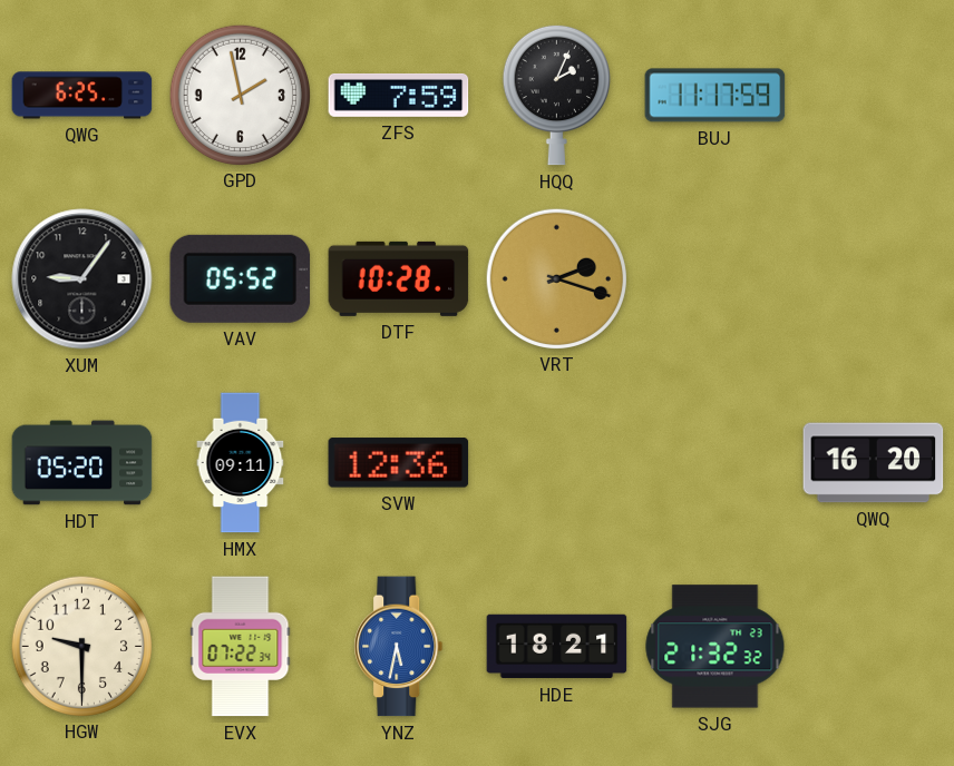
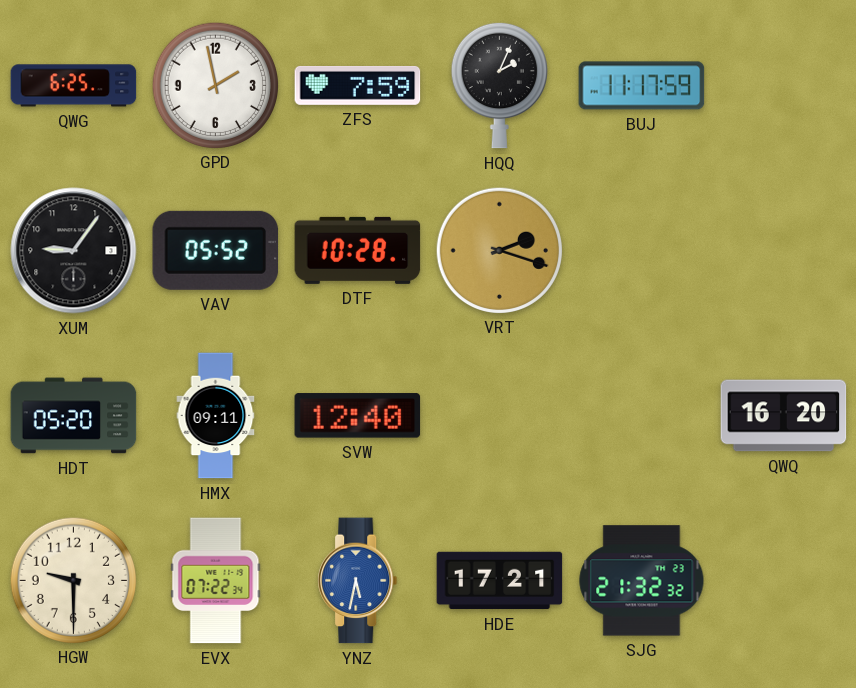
SVW: 12:36 -> 12:40 (358, 416)
HDE: 18:21 -> 17:21 (500, 581)
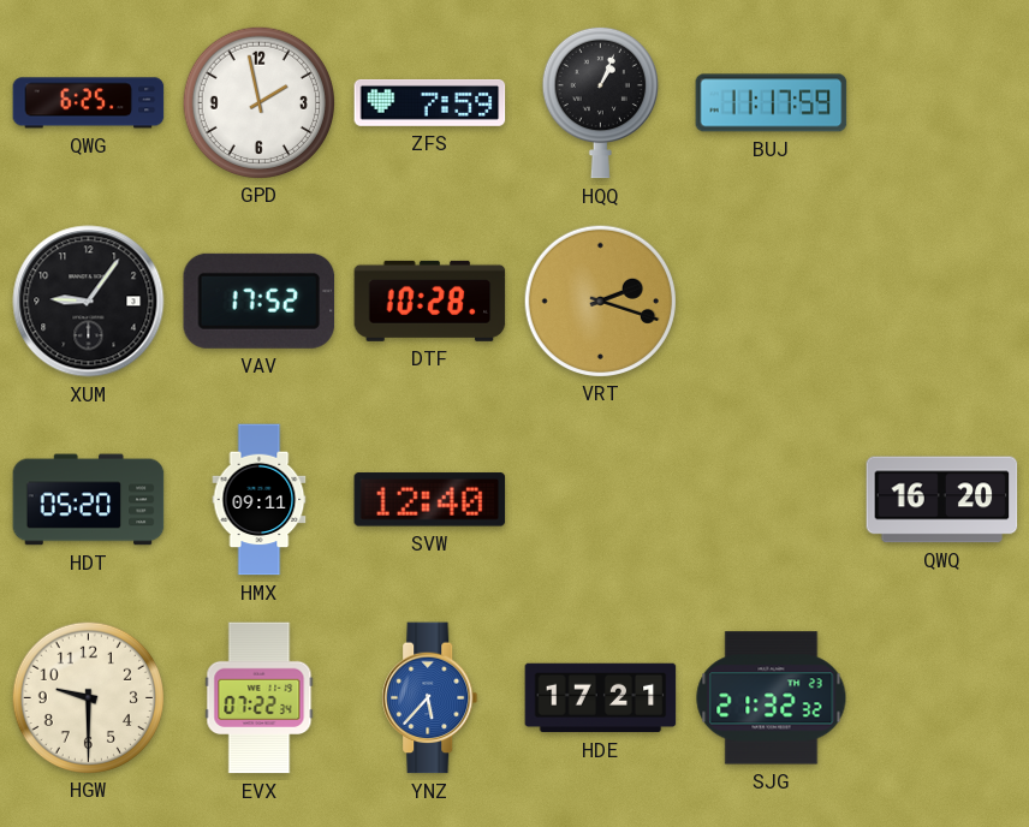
HQQ: 2:04 -> 1:04 (600, 102)
VAV: 05:52 -> 17:52 (260, 301)
YNZ: 5:32 -> 5:37 (430, 698)
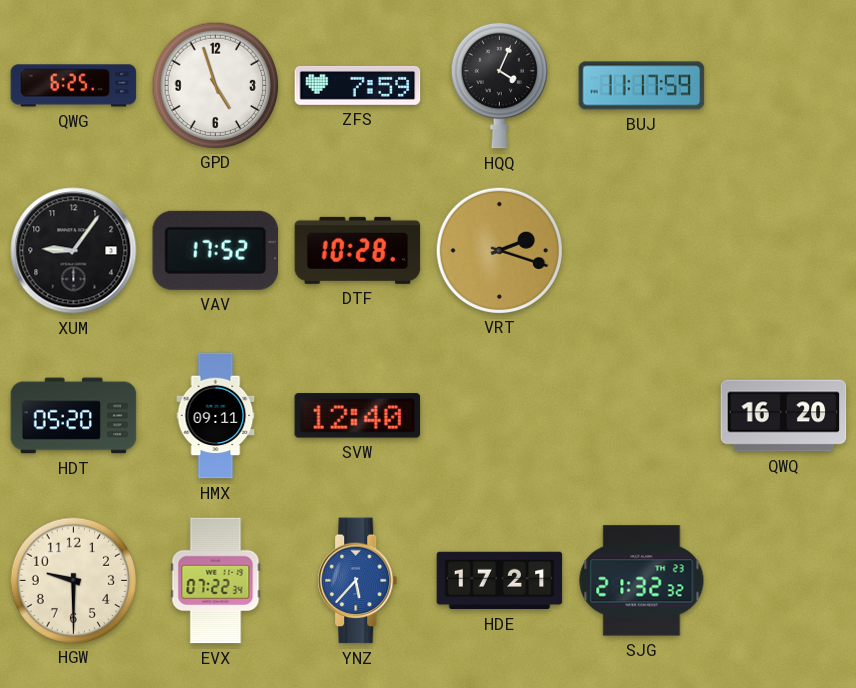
GPD: 1:58 -> 4:57 (215, 85)
HQQ: 1:04 -> 4:04 (499, 85)
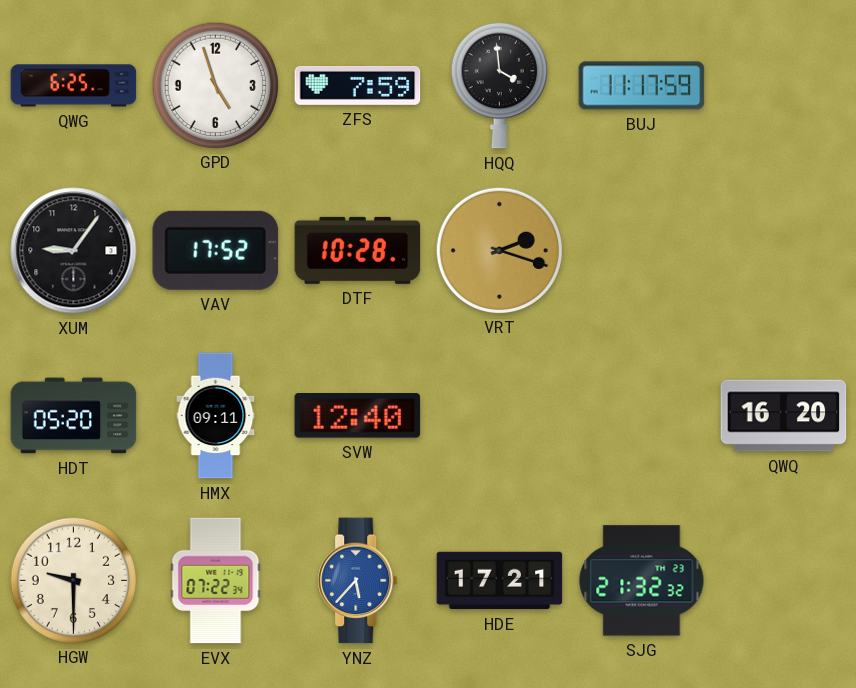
HQQ: 4:04 -> 3:59 (499, 85)
